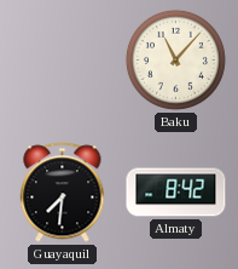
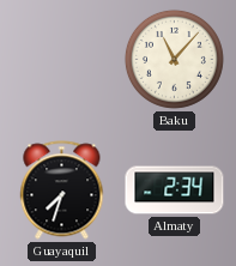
Guayaquil: 7:31 -> 7:33 (62, 191)
Almaty: 8:42 -> 2:34 (175, 191)
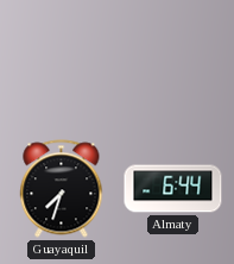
Baku: 11:07 -> none (174, 59)
Almaty: 2:34 -> 6:44 (173, 189)
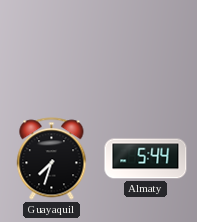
Almaty: 6:44 -> 5:44 (146, 159)
